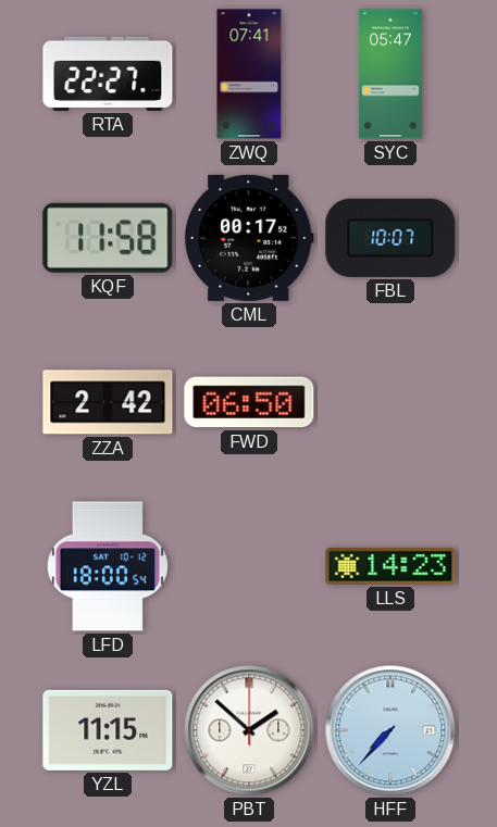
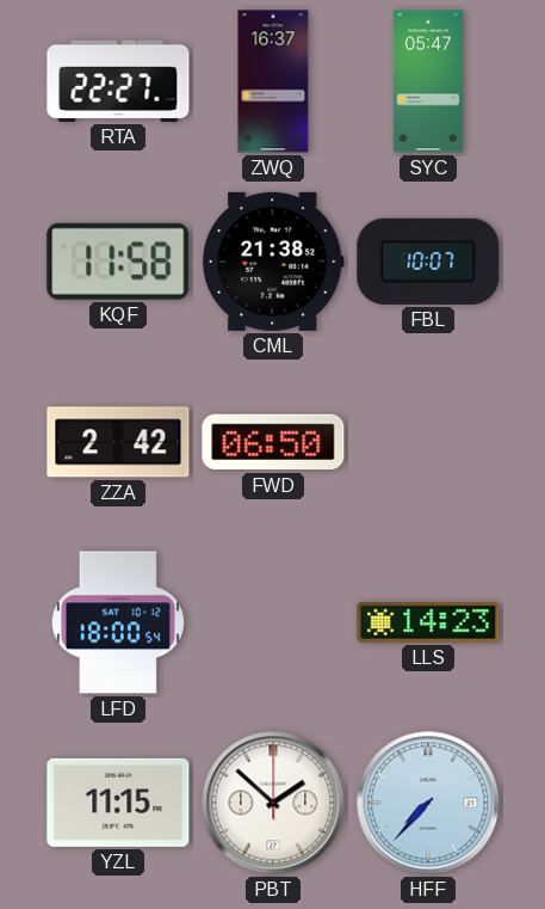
ZWQ: 07:41 -> 16:37 (273, 81)
CML: 00:17 -> 21:38 (273, 262)
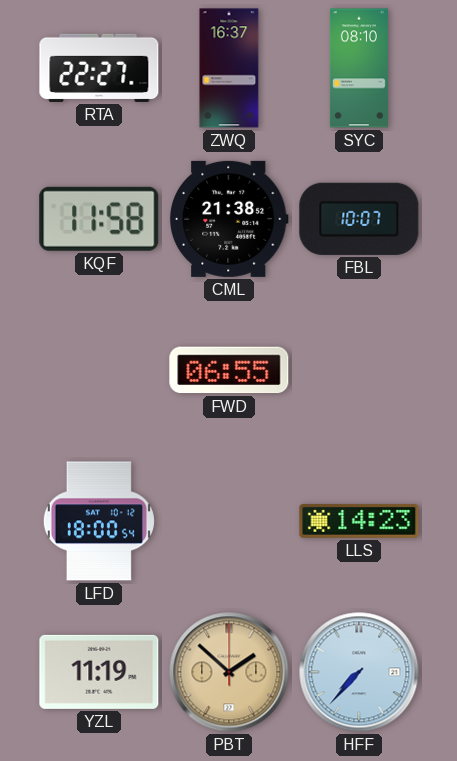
SYC: 05:47 -> 08:10 (359, 68)
ZZA: 2:42 -> none (118, 442)
FWD: 06:50 -> 06:55 (229, 370)
YZL: 11:15 -> 11:19 (99, 672)
PBT dial: white -> champagne (229, 672)
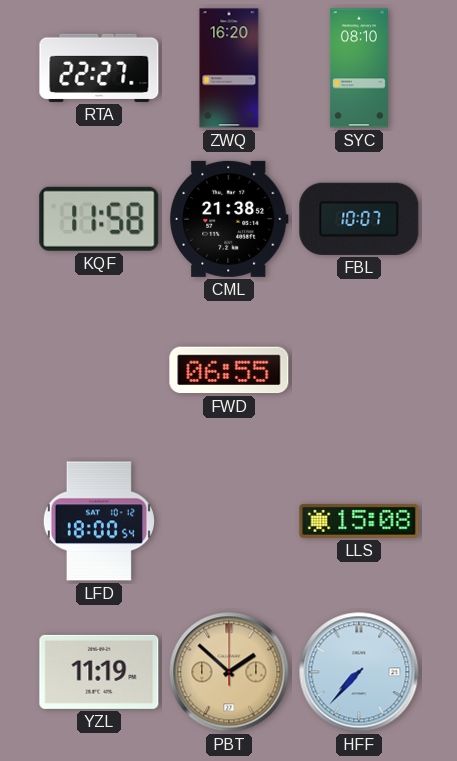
ZWQ: 16:37 -> 16:20 (229, 68)
LLS: 14:23 -> 15:08 (359, 521)
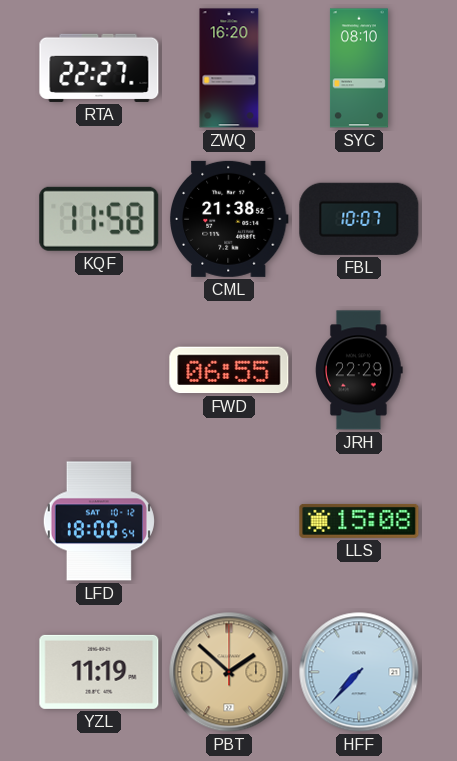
JRH: none -> 22:29 (359, 370)
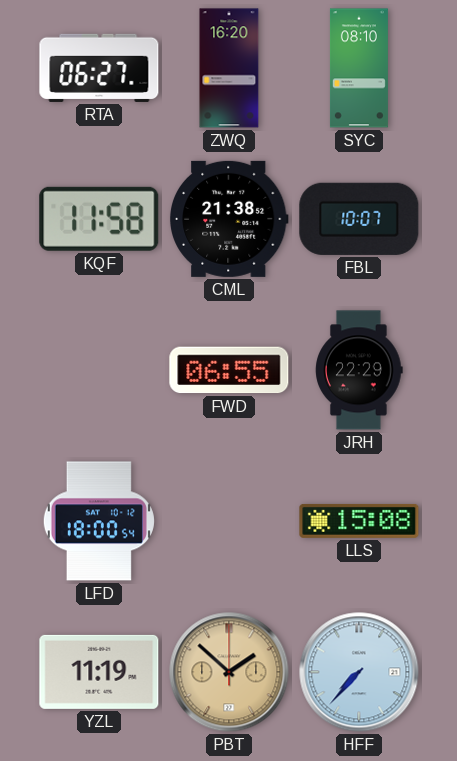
RTA: 22:27 -> 06:27 (99, 68)
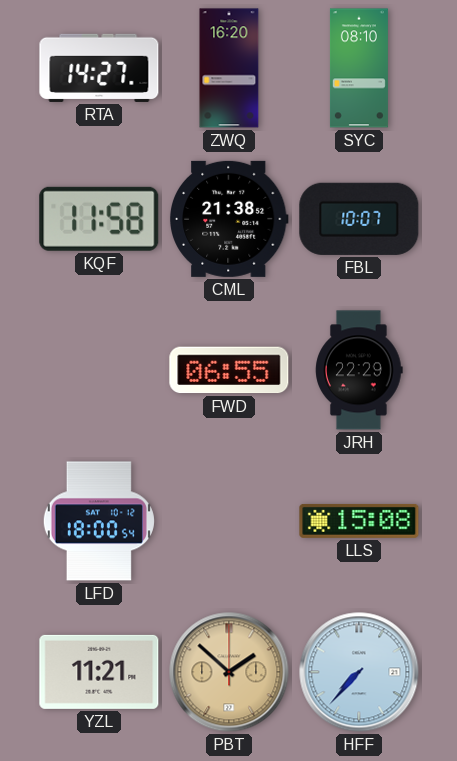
RTA: 06:27 -> 14:27 (99, 68)
YZL: 11:19 -> 11:21 (99, 672)
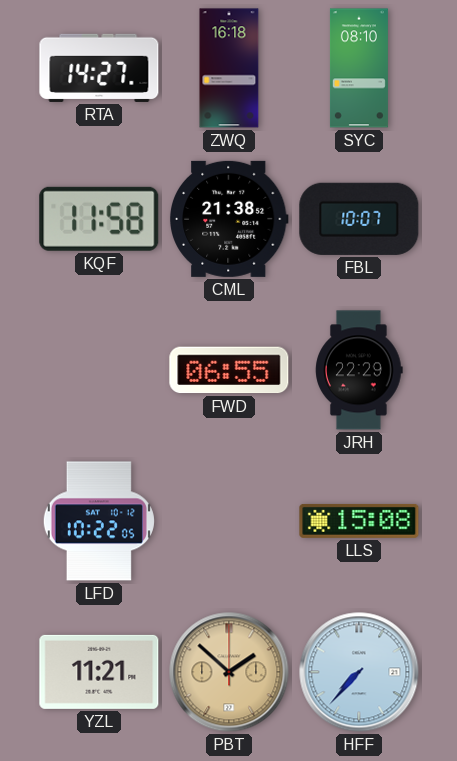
ZWQ: 16:20 -> 16:18 (229, 68)
LFD: 18:00 -> 10:22 (99, 521)
